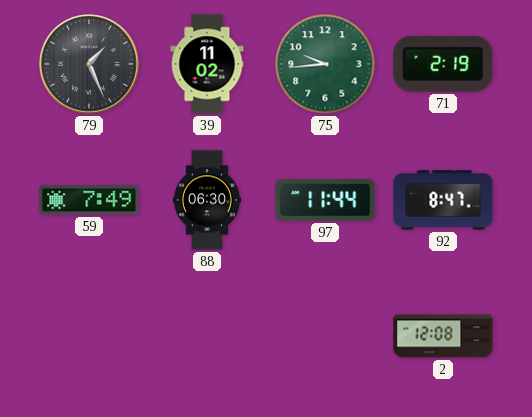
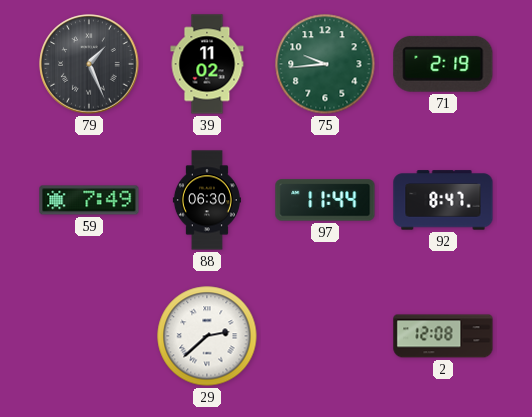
29: none -> 2:38 (207, 336)
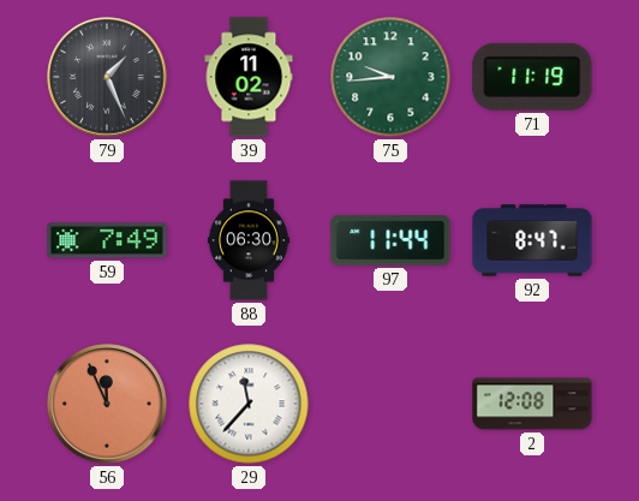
71: 2:19 -> 11:19 (532, 77)
56: none -> 11:56 (107, 404)
29: 2:38 -> 11:37 (249, 404)
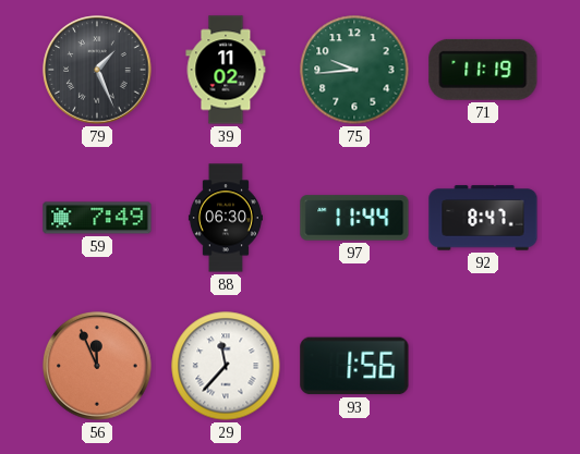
93: none -> 1:56 (354, 366)
2: 12:08 -> none (532, 404)
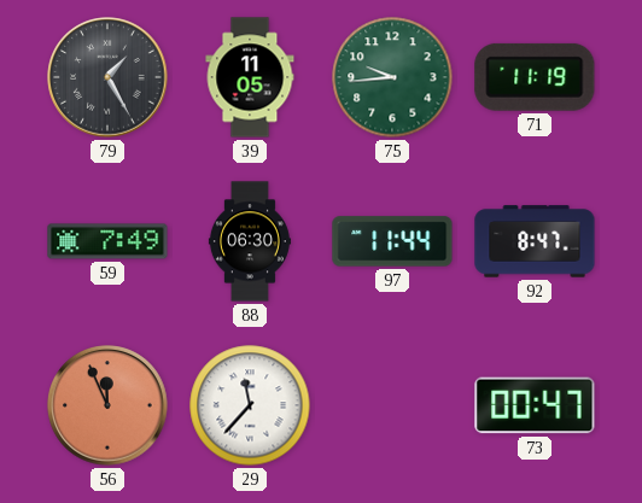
79: 1:26 -> 1:25 (107, 77)
39: 11:02 -> 11:05 (250, 77)
93: 1:56 -> none (354, 366)
73: none -> 00:47 (535, 405)
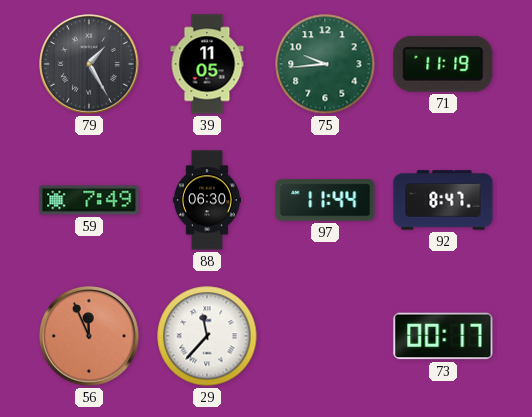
73: 00:47 -> 00:17 (443, 336)
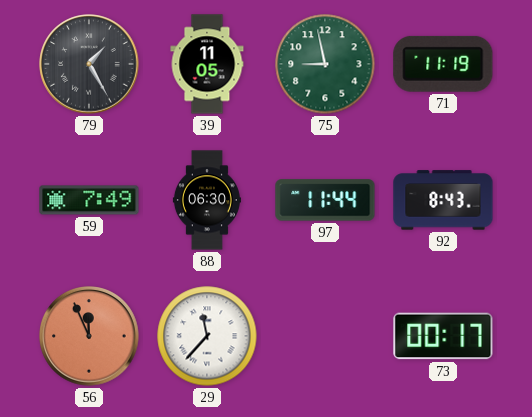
75: 9:44 -> 8:58 (325, 64)
92: 8:47 -> 8:43 (443, 200)
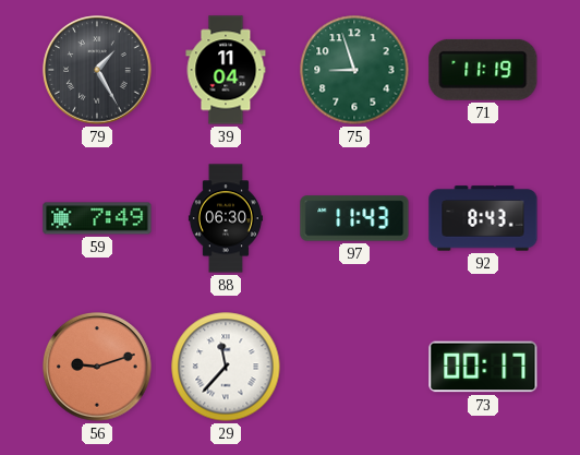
39: 11:05 -> 11:04 (226, 70)
75: 8:58 -> 8:57 (354, 70)
97: 11:44 -> 11:43 (354, 218)
56: 11:56 -> 9:12 (97, 367)
